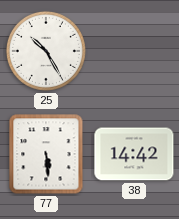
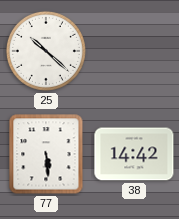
25: 10:25 -> 10:22 (46, 51)
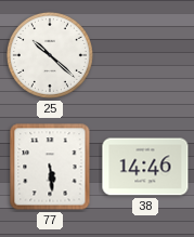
38: 14:42 -> 14:46 (145, 167)
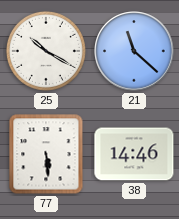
25: 10:22 -> 10:20 (46, 51)
21: none -> 11:22 (134, 51)
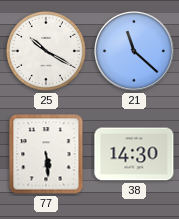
38: 14:46 -> 14:30 (134, 154)
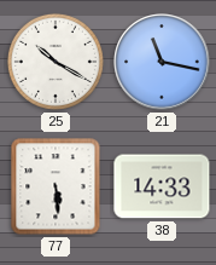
21: 11:22 -> 11:17 (162, 62)
38: 14:30 -> 14:33 (162, 186)
